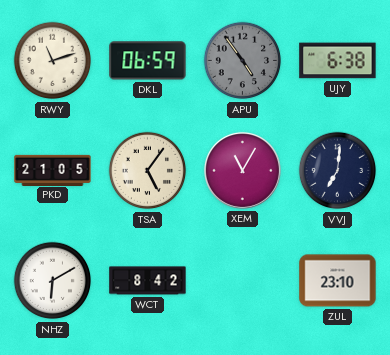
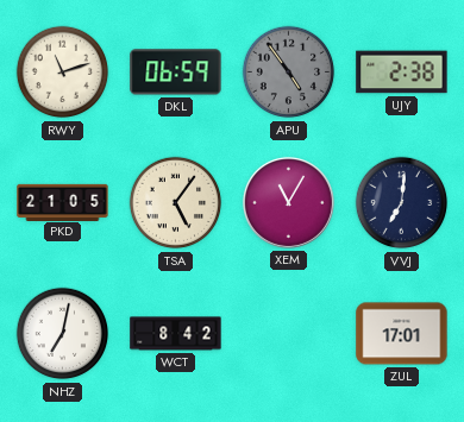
UJY: 6:38 -> 2:38 (402, 73)
NHZ: 6:10 -> 7:02 (63, 334)
ZUL: 23:10 -> 17:01 (402, 334)
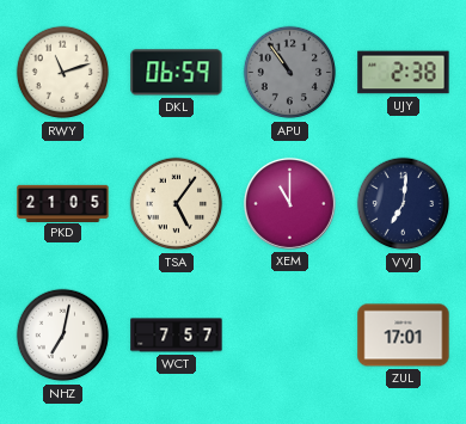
APU: 4:54 -> 10:54 (290, 73)
XEM: 11:05 -> 11:00 (289, 203)
WCT: 8:42 -> 7:57 (177, 336)
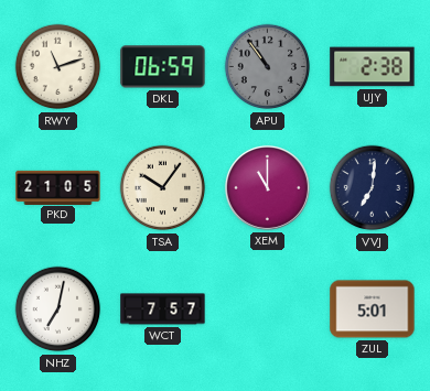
TSA: 5:06 -> 10:06 (163, 188)
ZUL: 17:01 -> 5:01 (373, 309)
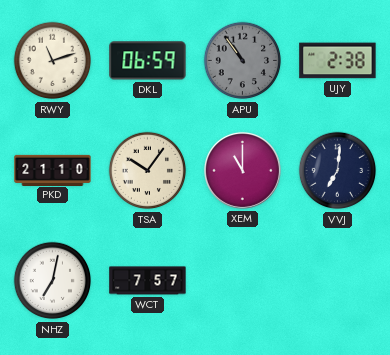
PKD: 21:05 -> 21:10 (53, 170)
ZUL: 5:01 -> none (373, 309)
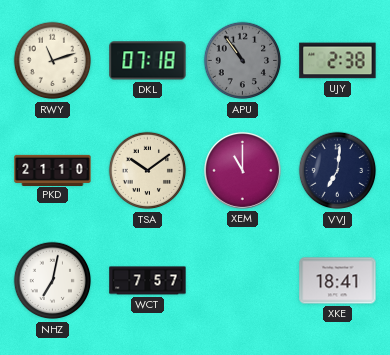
DKL: 06:59 -> 07:18 (148, 61)
TSA: 10:06 -> 10:09 (148, 171)
XKE: none -> 18:41 (338, 281)
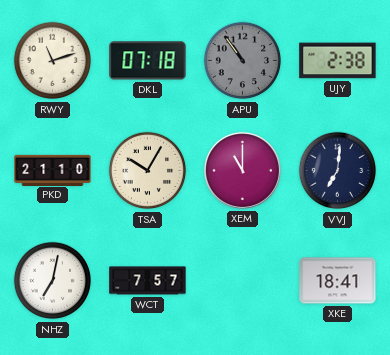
TSA: 10:09 -> 10:05 (148, 171)
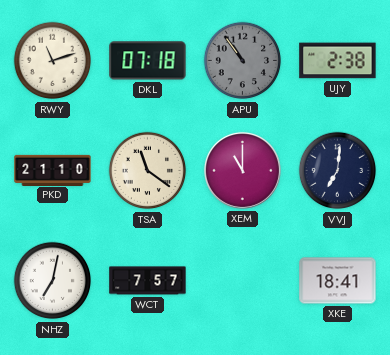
TSA: 10:05 -> 11:21 (148, 171)
